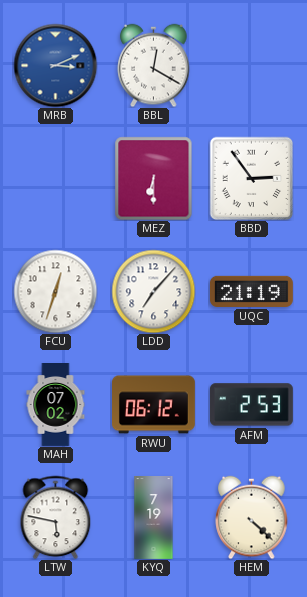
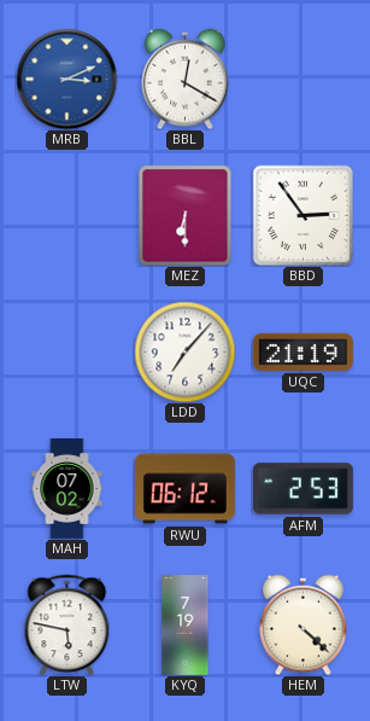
FCU: 12:33 -> none (55, 291)
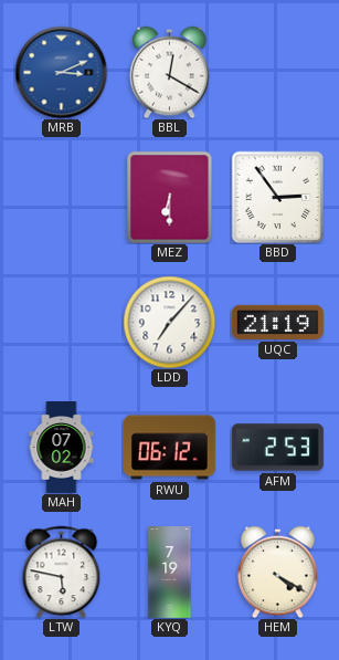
HEM: 4:22 -> 4:20 (278, 572)
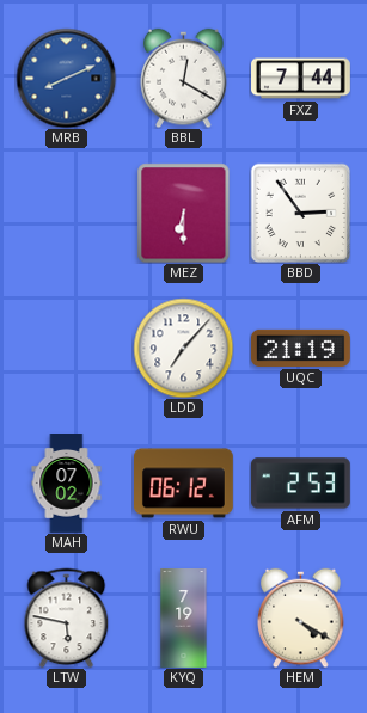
MRB: 3:11 -> 8:11 (66, 78)
FXZ: none -> 7:44 (301, 79)
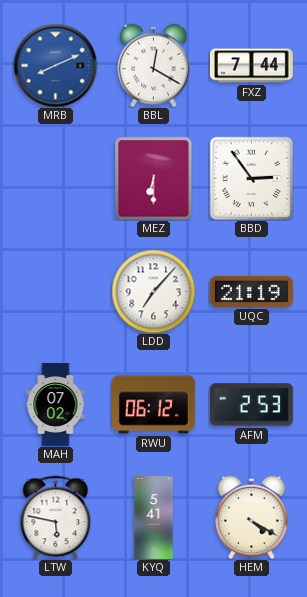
KYQ: 7:19 -> 5:41 (154, 518)
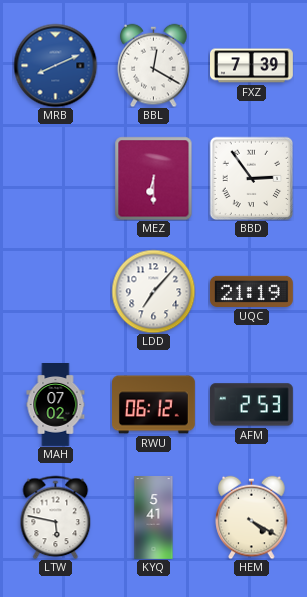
FXZ: 7:44 -> 7:39 (252, 66)
